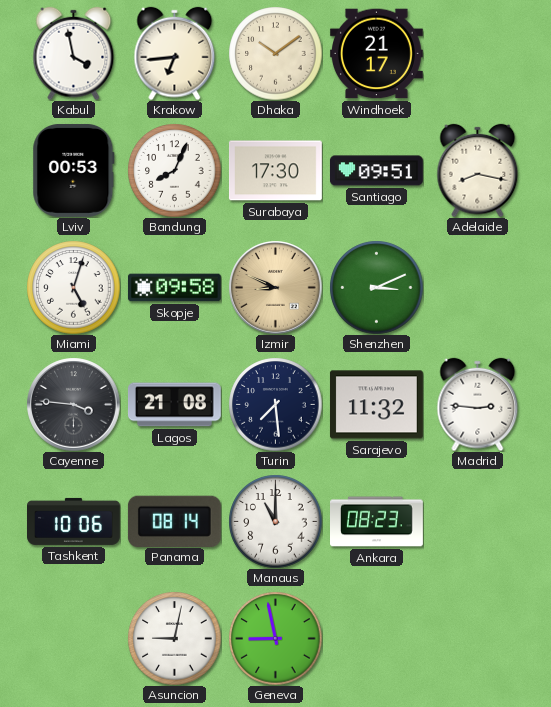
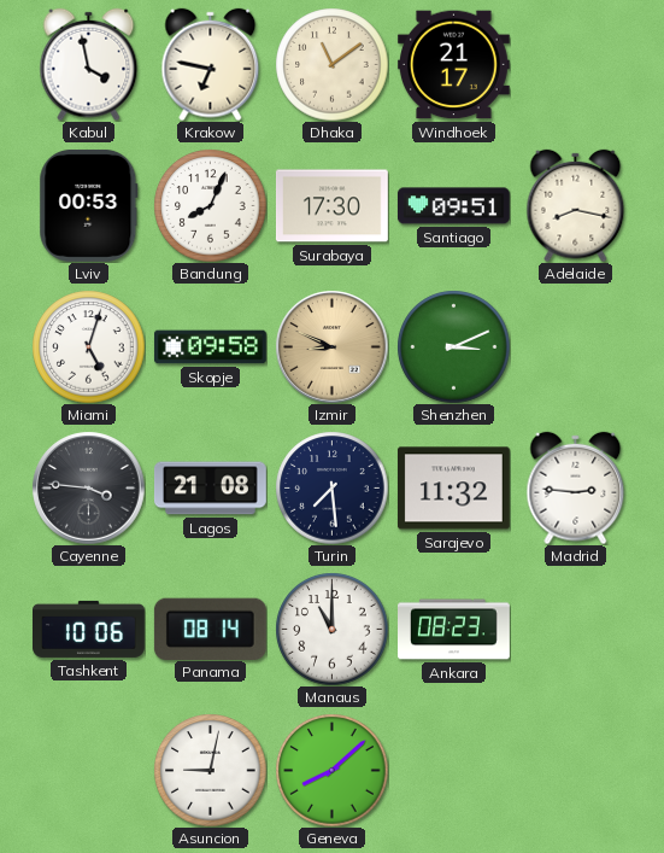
Krakow: 6:44 -> 6:47 (211, 64)
Dhaka: 10:09 -> 11:09 (331, 64)
Geneva: 8:58 -> 8:08 (331, 770)
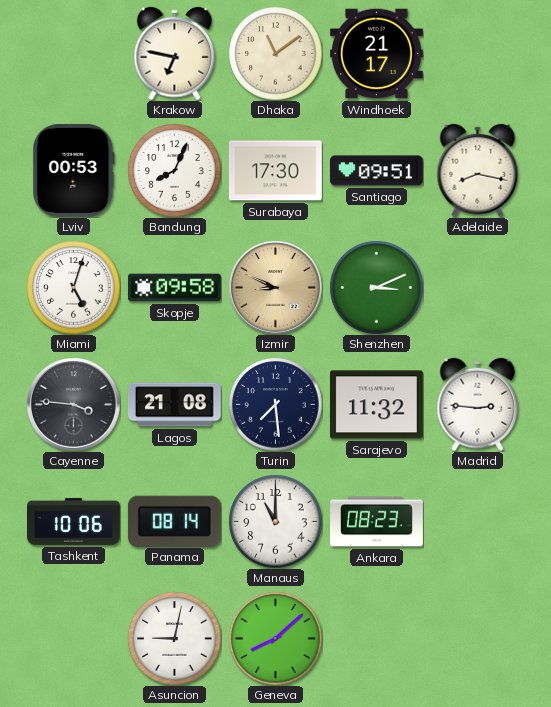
Kabul: 3:58 -> none (89, 64)
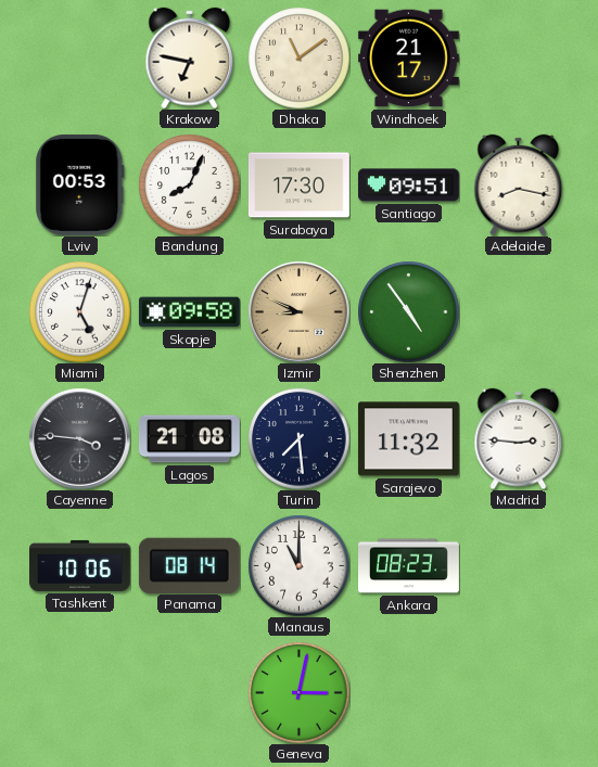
Shenzhen: 3:11 -> 4:54 (408, 311)
Asuncion: 9:02 -> none (174, 638)
Geneva: 8:08 -> 3:02 (298, 692)
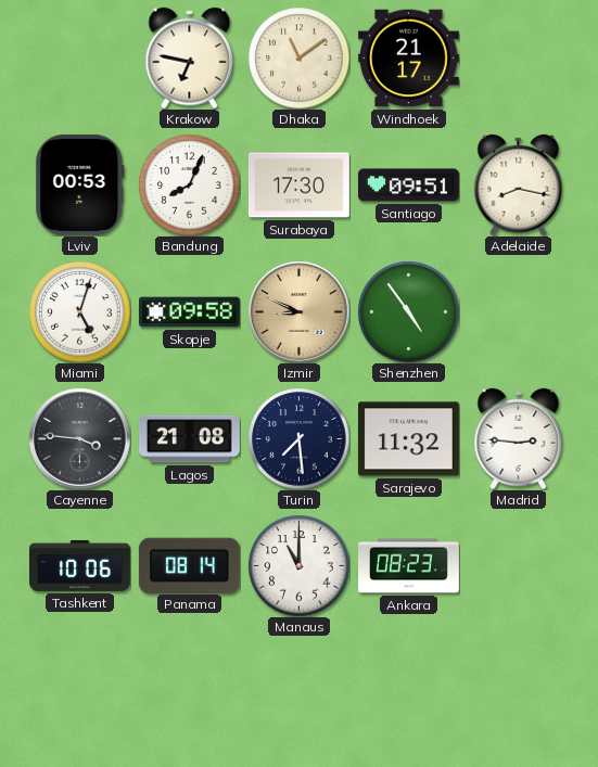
Geneva: 3:02 -> none (298, 692)
